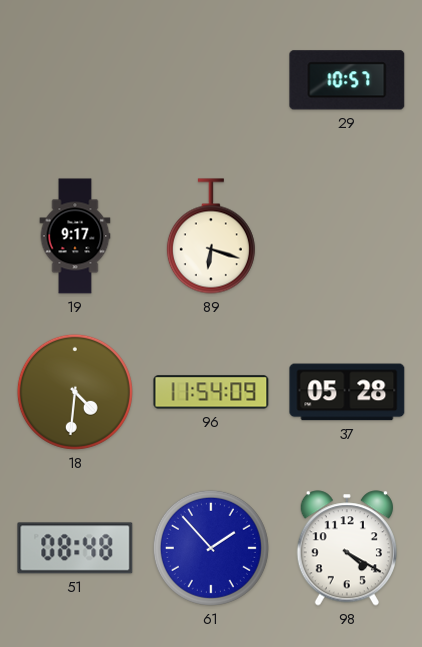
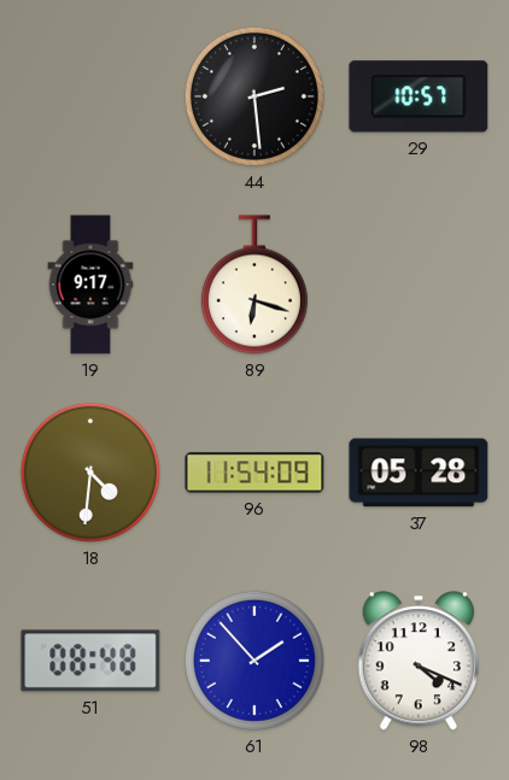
44: none -> 2:29 (255, 96)
98: 4:20 -> 4:19 (417, 661)
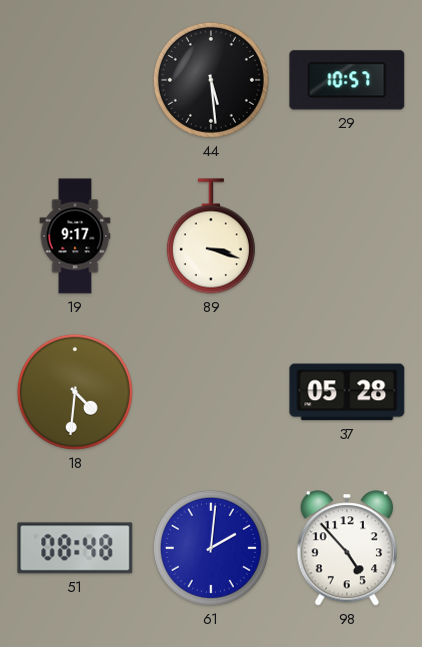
44: 2:29 -> 5:29 (211, 80)
89: 6:18 -> 3:18 (211, 236)
96: 11:54 -> none (255, 473)
61: 1:53 -> 2:01 (211, 548)
98: 4:19 -> 4:53 (346, 548)
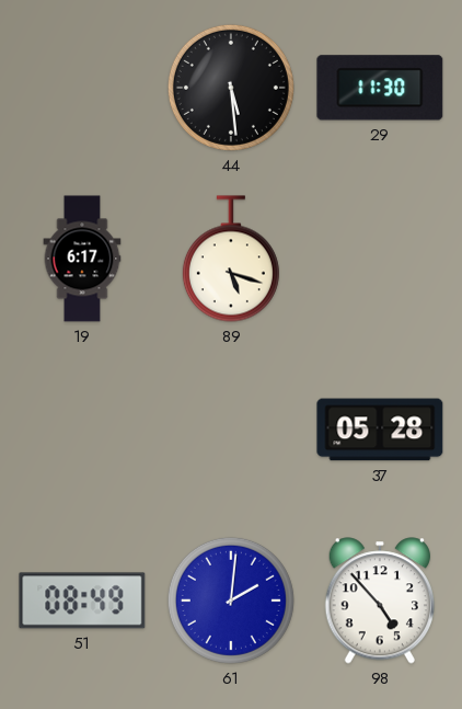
29: 10:57 -> 11:30 (380, 88)
19: 9:17 -> 6:17 (82, 259)
89: 3:18 -> 5:18 (231, 259)
18: 4:31 -> none (75, 392)
51: 08:48 -> 08:49 (82, 601)
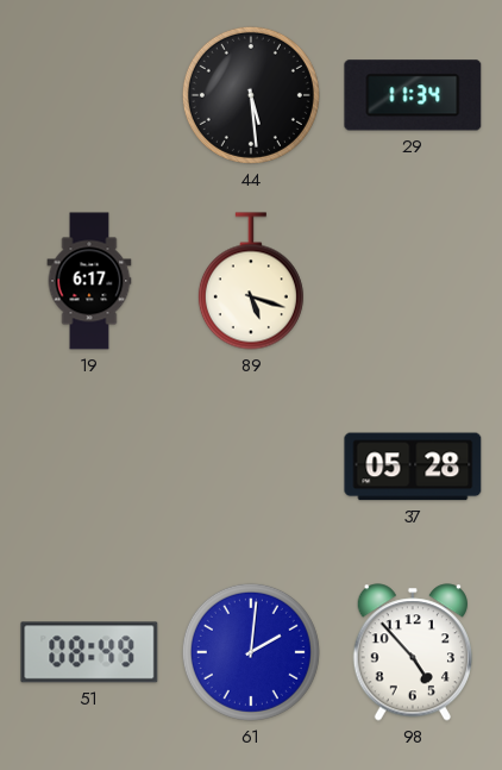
29: 11:30 -> 11:34 (413, 95)
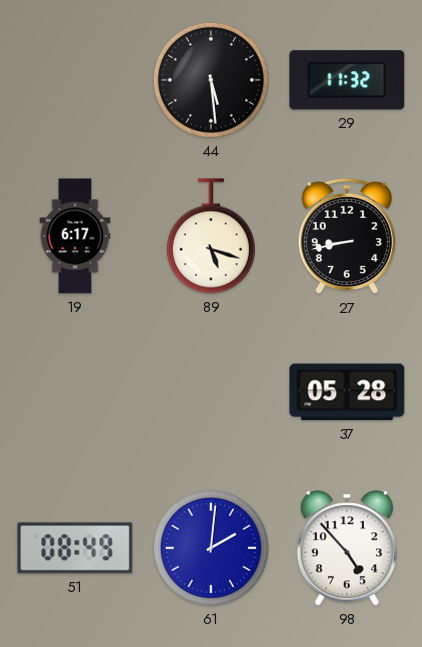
29: 11:34 -> 11:32 (347, 80)
27: none -> 8:43 (347, 236)
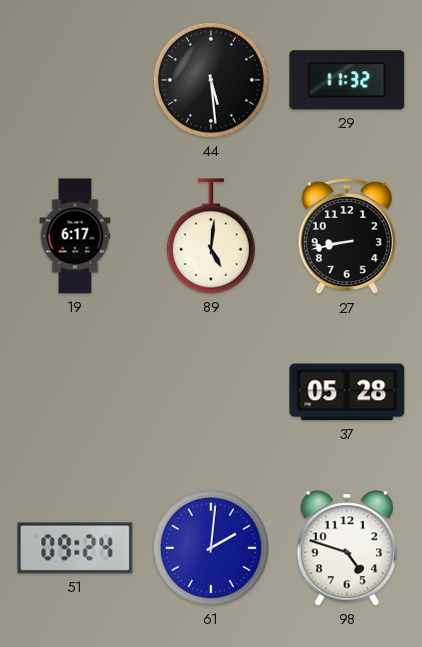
89: 5:18 -> 5:01 (211, 236)
51: 08:49 -> 09:24 (75, 548)
98: 4:53 -> 4:48 (346, 548)
